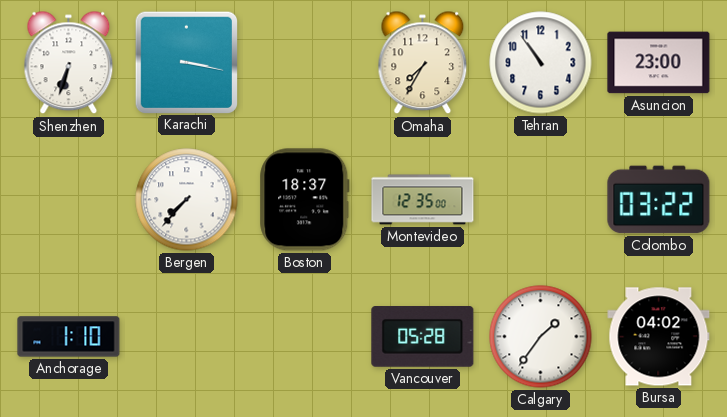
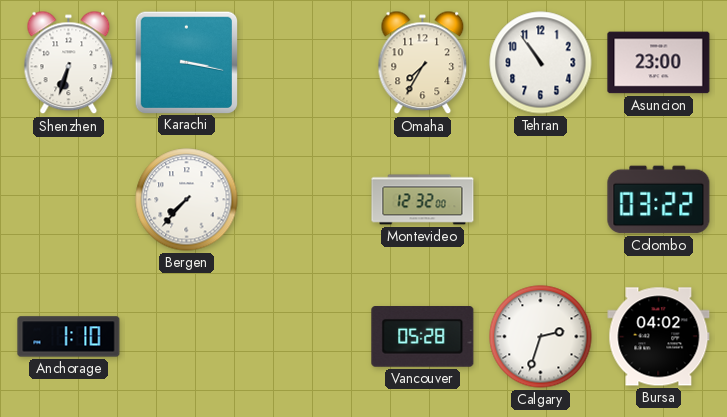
Boston: 18:37 -> none (305, 200)
Montevideo: 12:35 -> 12:32 (423, 200)
Calgary: 1:36 -> 2:33 (541, 337)
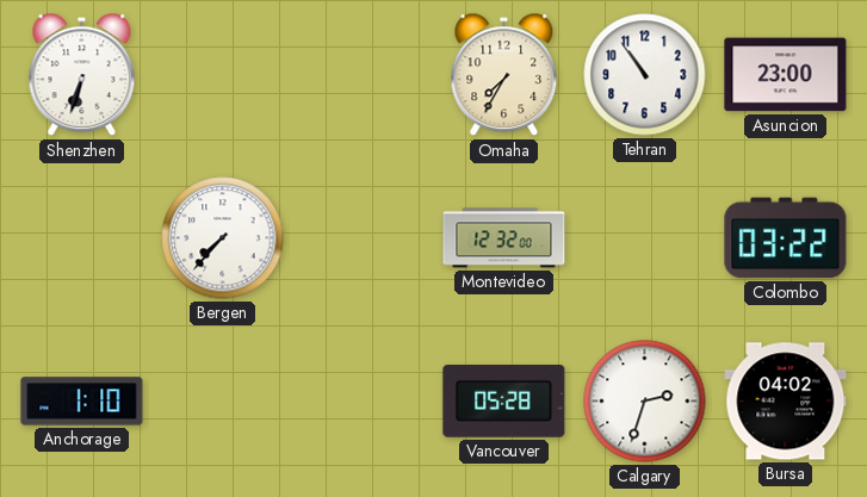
Karachi: 3:17 -> none (186, 62)
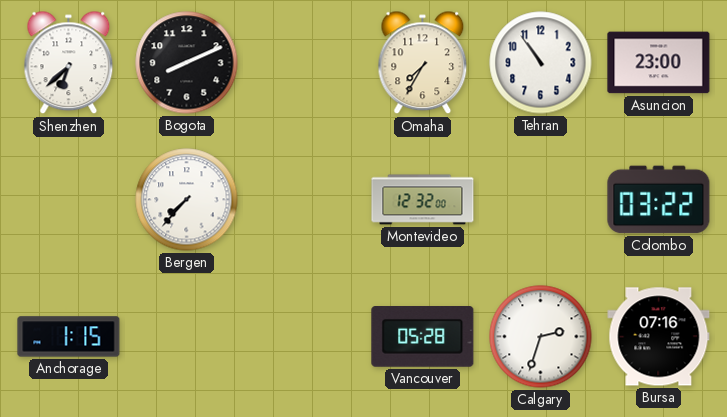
Shenzhen: 6:33 -> 6:38 (69, 63)
Bogota: none -> 8:11 (187, 63)
Anchorage: 1:10 -> 1:15 (69, 337)
Bursa: 04:02 -> 07:16 (659, 337)
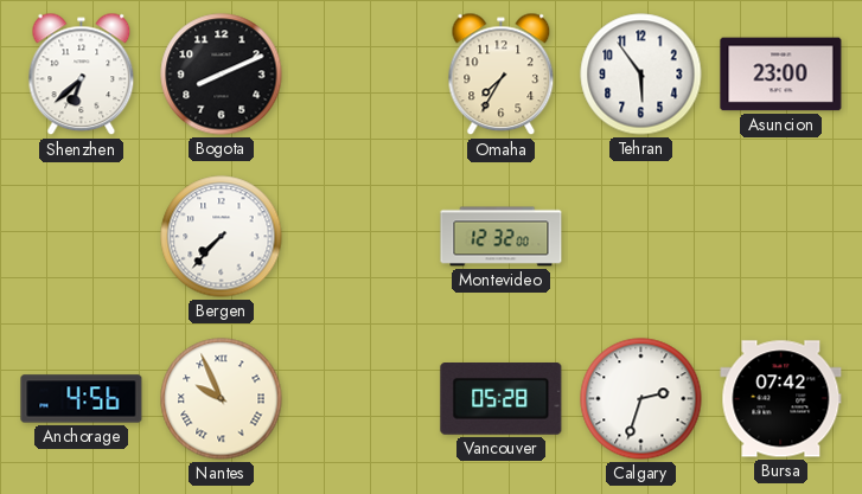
Tehran: 10:54 -> 5:54 (641, 75)
Colombo: 03:22 -> none (659, 200)
Anchorage: 1:15 -> 4:56 (82, 399)
Nantes: none -> 9:56 (222, 399)
Bursa: 07:16 -> 07:42 (781, 399)
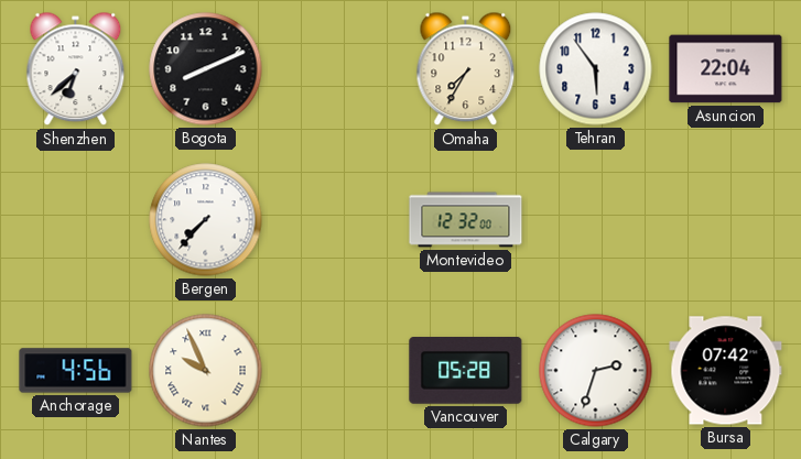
Asuncion: 23:00 -> 22:04 (726, 69)
